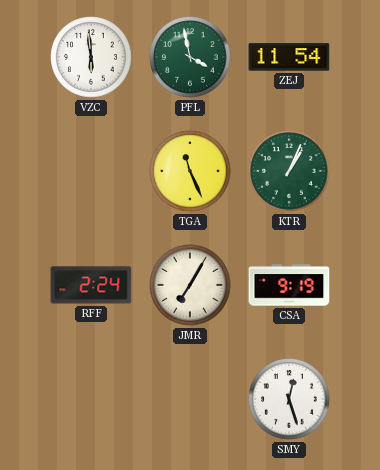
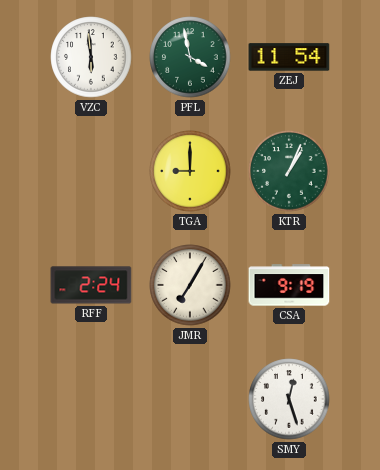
TGA: 11:26 -> 9:00 (190, 171)
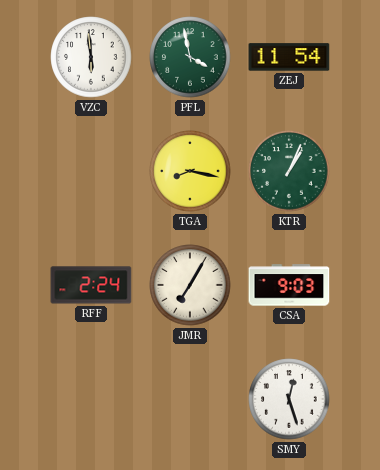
TGA: 9:00 -> 8:17 (190, 171)
CSA: 9:19 -> 9:03 (289, 285)
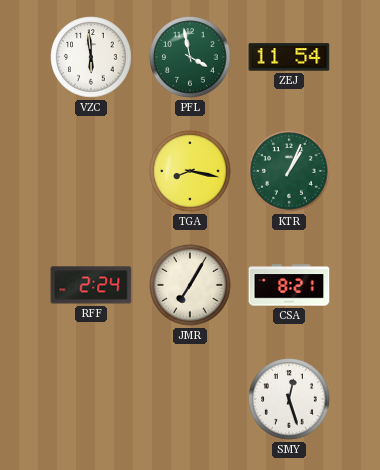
CSA: 9:03 -> 8:21 (289, 285)
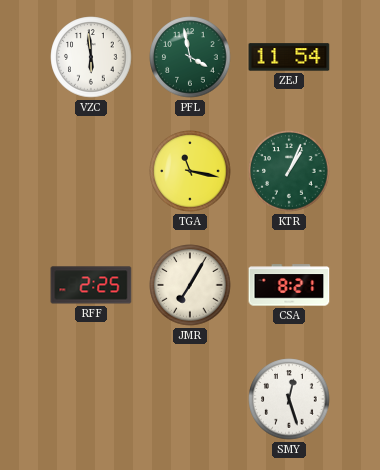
TGA: 8:17 -> 11:17 (190, 171)
RFF: 2:24 -> 2:25 (91, 285)
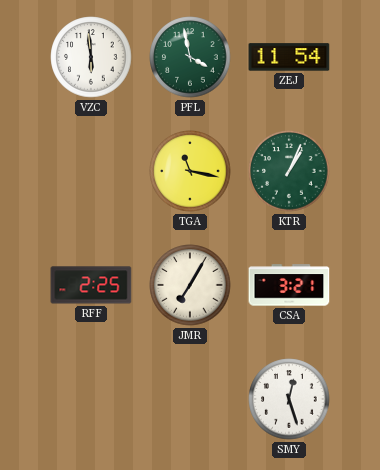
CSA: 8:21 -> 3:21 (289, 285)
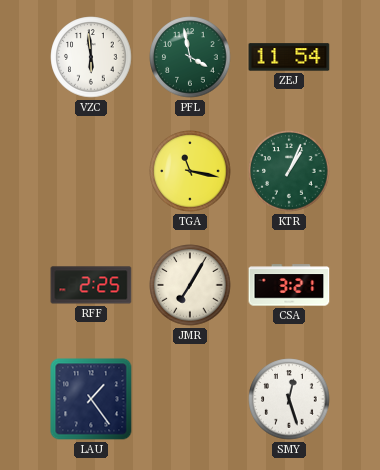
LAU: none -> 1:24 (91, 399)
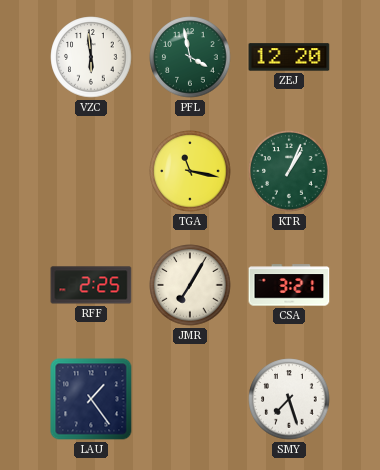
ZEJ: 11:54 -> 12:20 (289, 57)
SMY: 12:27 -> 7:27 (289, 399)
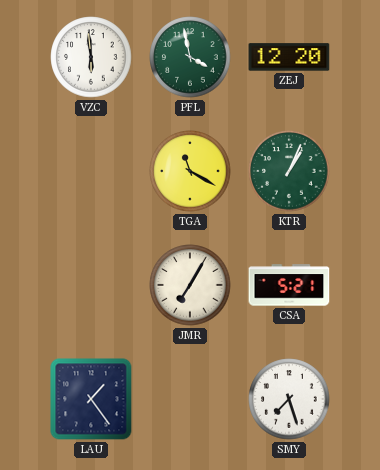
TGA: 11:17 -> 11:20 (190, 171)
RFF: 2:25 -> none (91, 285)
CSA: 3:21 -> 5:21 (289, 285)
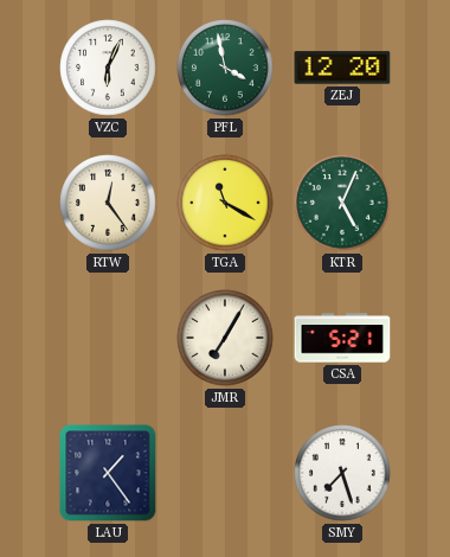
VZC: 5:59 -> 6:04 (108, 68)
RTW: none -> 12:24 (108, 203)
KTR: 1:04 -> 5:04 (342, 203)
